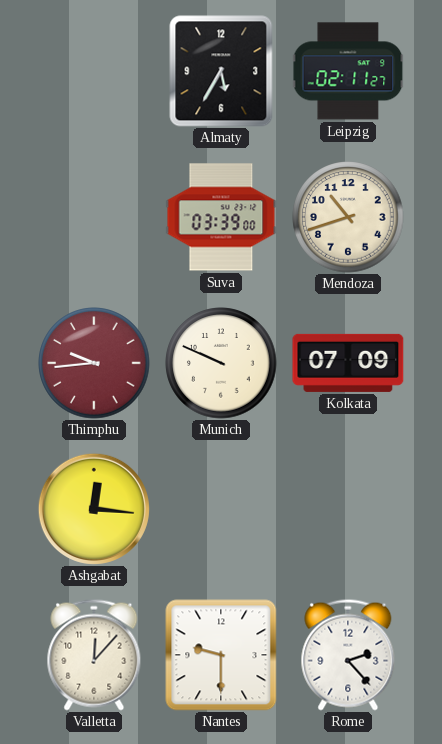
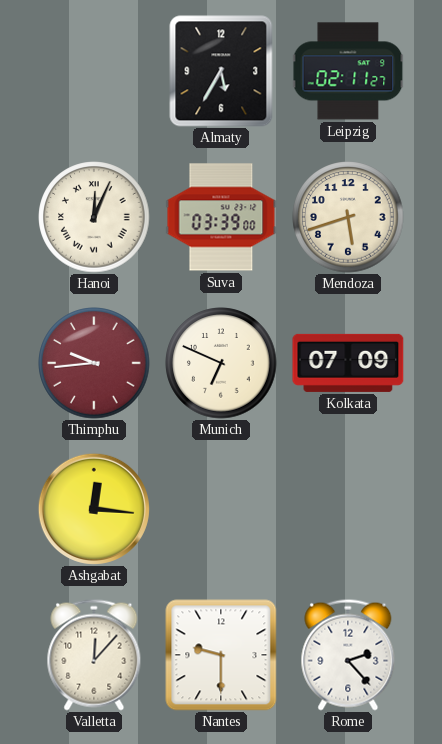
Hanoi: none -> 12:04 (94, 217)
Mendoza: 10:42 -> 5:42 (348, 217)
Munich: 9:49 -> 6:49 (221, 363)
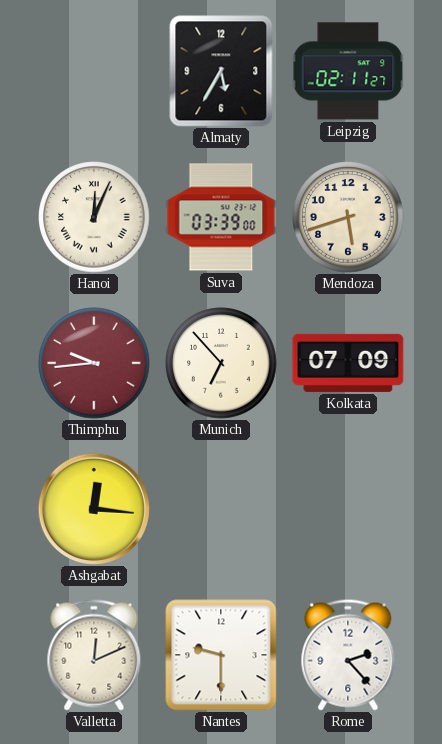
Munich: 6:49 -> 6:53 (221, 363)
Valletta: 12:07 -> 12:11 (94, 655)
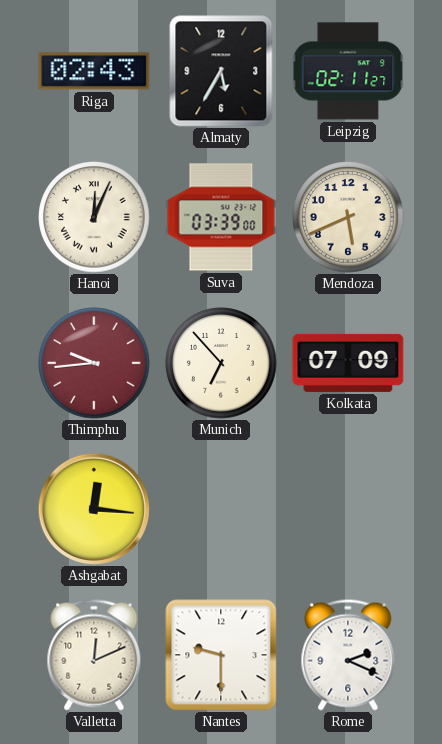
Riga: none -> 02:43 (94, 71)
Mendoza: 5:42 -> 5:41 (348, 217)
Rome: 2:23 -> 2:19 (348, 655)
